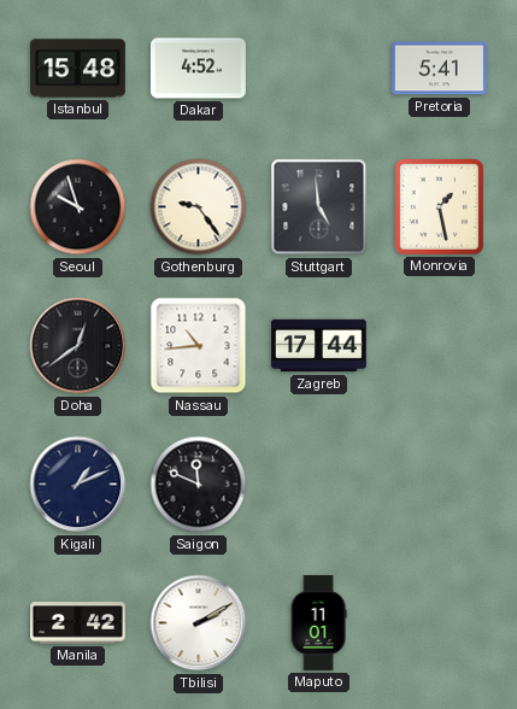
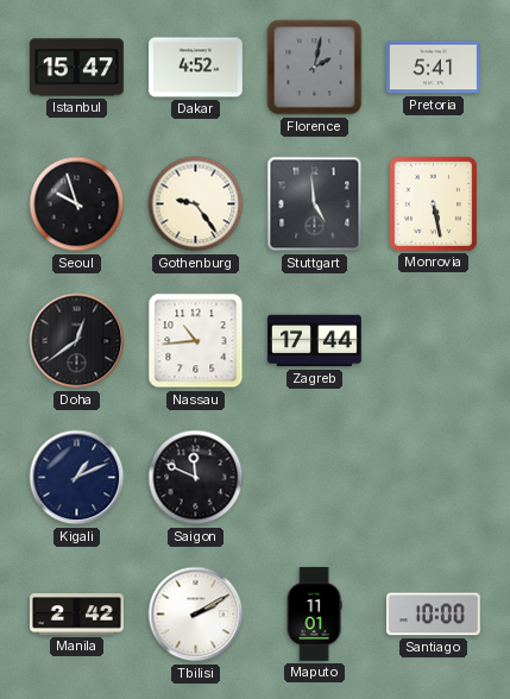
Istanbul: 15:48 -> 15:47 (76, 68)
Florence: none -> 2:02 (315, 68)
Monrovia: 1:28 -> 5:28 (433, 203)
Santiago: none -> 10:00 (433, 615)
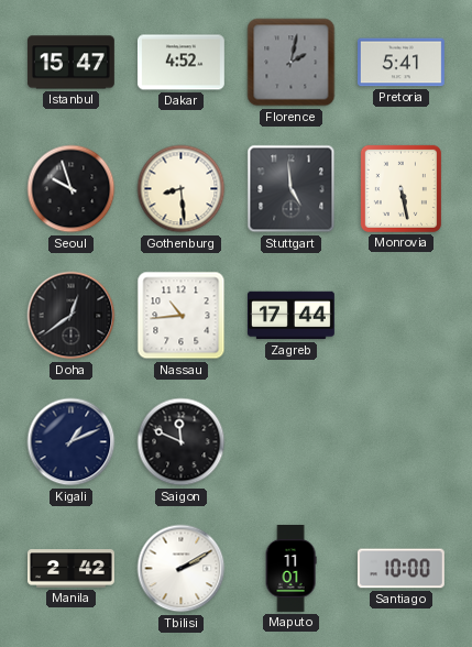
Gothenburg: 9:24 -> 8:29 (182, 189)
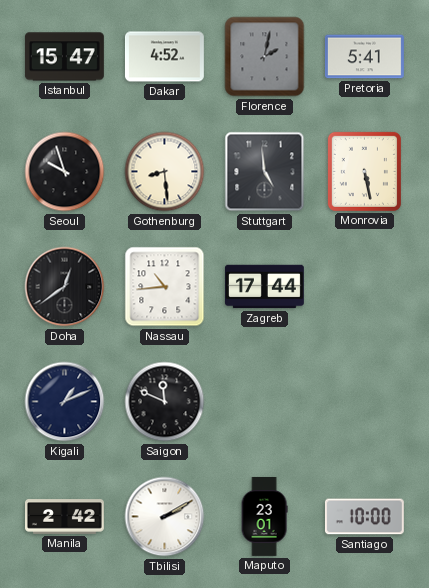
Maputo: 11:01 -> 23:01 (264, 517)
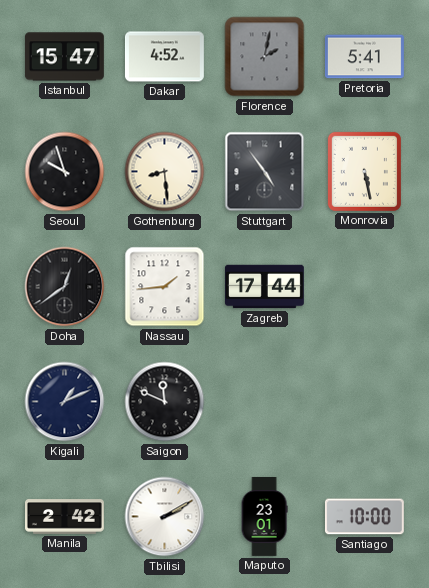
Stuttgart: 4:59 -> 4:54 (265, 172)
Nassau: 10:44 -> 1:44 (165, 287)
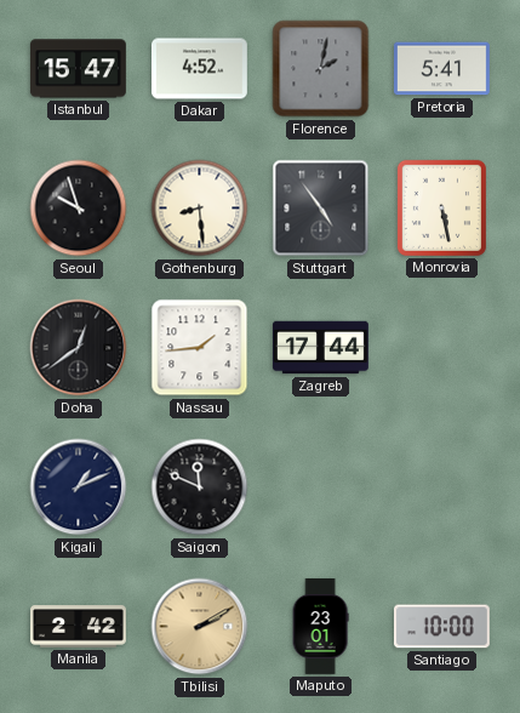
Tbilisi dial: white -> champagne (200, 627)
